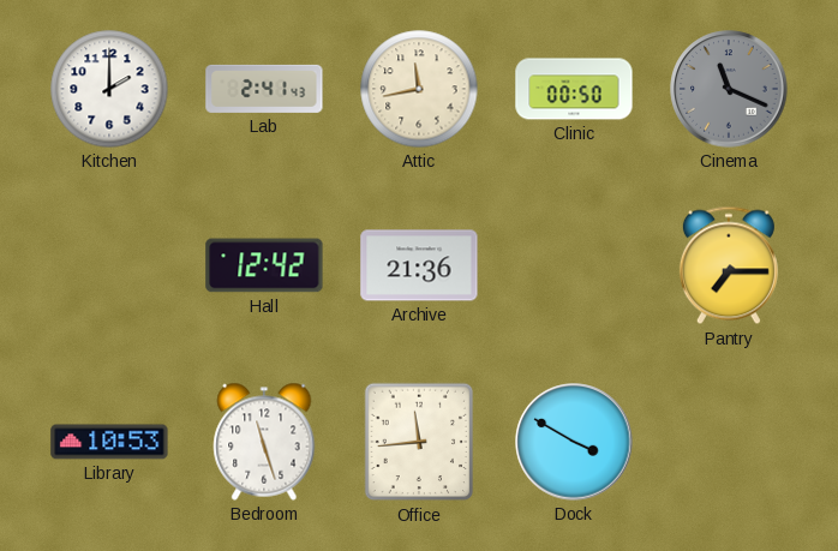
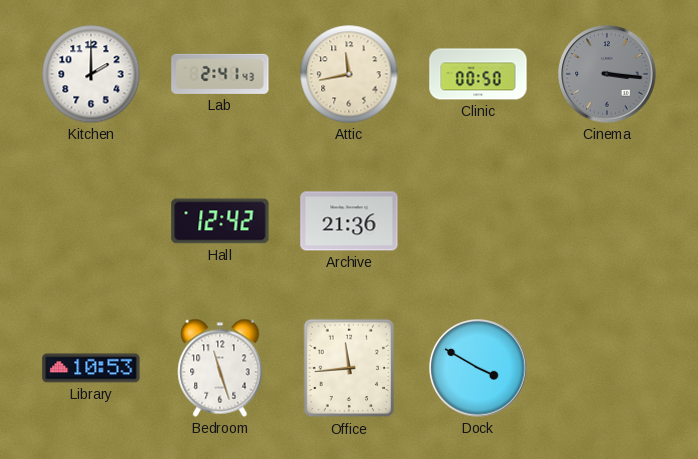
Cinema: 11:19 -> 3:16 (607, 74)
Pantry: 7:15 -> none (729, 265)
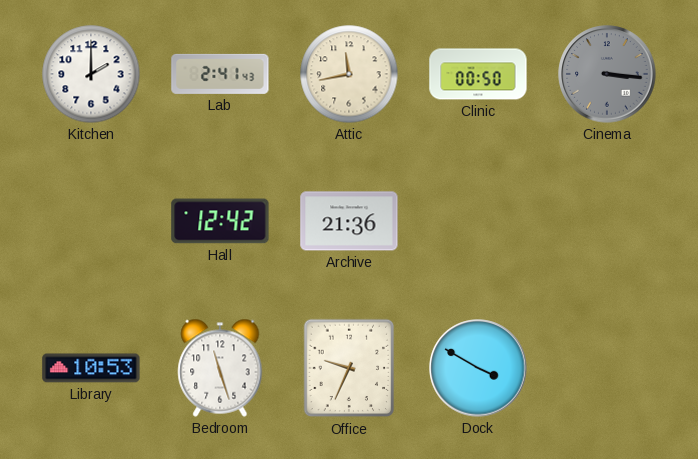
Office: 11:44 -> 9:34 (349, 368)
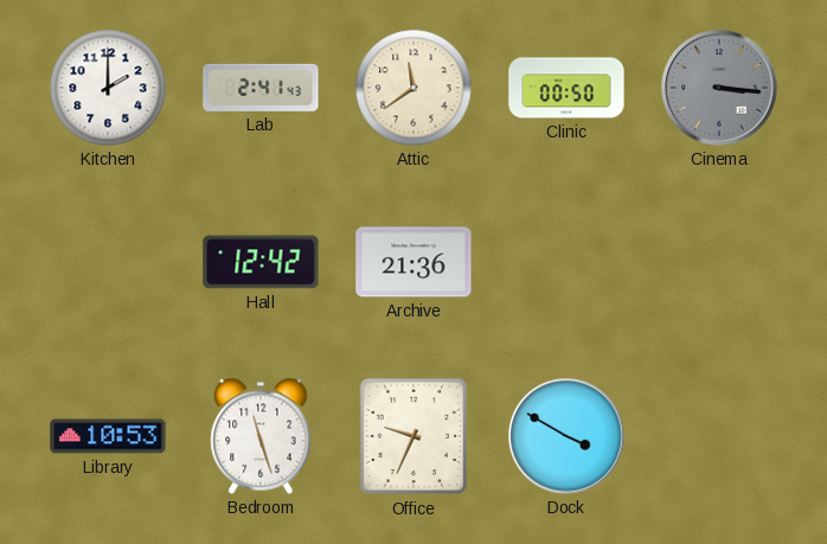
Attic: 11:43 -> 11:39 (413, 88)
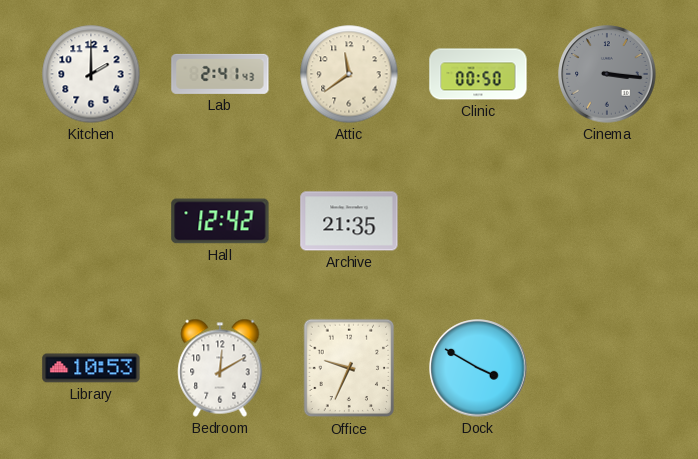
Archive: 21:36 -> 21:35 (349, 221)
Bedroom: 11:27 -> 12:10 (220, 368)
